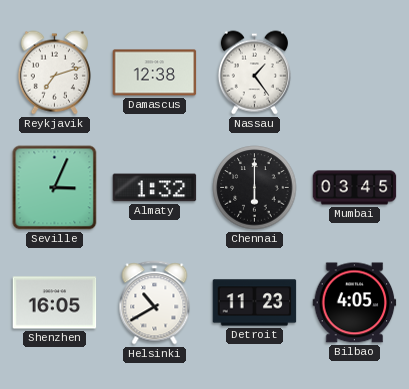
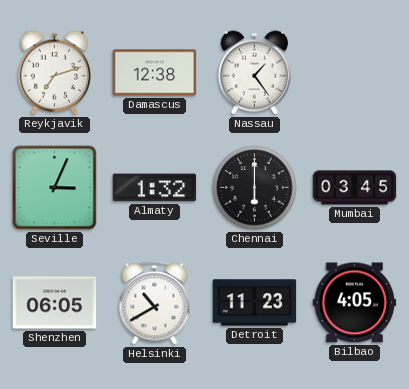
Shenzhen: 16:05 -> 06:05 (55, 303)
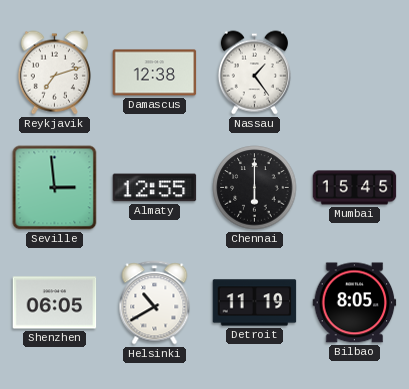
Seville: 3:04 -> 2:59 (55, 188)
Almaty: 1:32 -> 12:55 (155, 188)
Mumbai: 03:45 -> 15:45 (355, 188)
Detroit: 11:23 -> 11:19 (255, 303)
Bilbao: 4:05 -> 8:05 (355, 303)
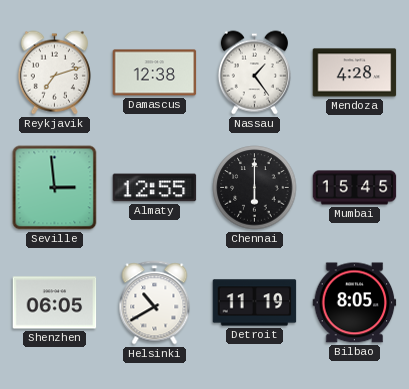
Mendoza: none -> 4:28 (355, 73)
